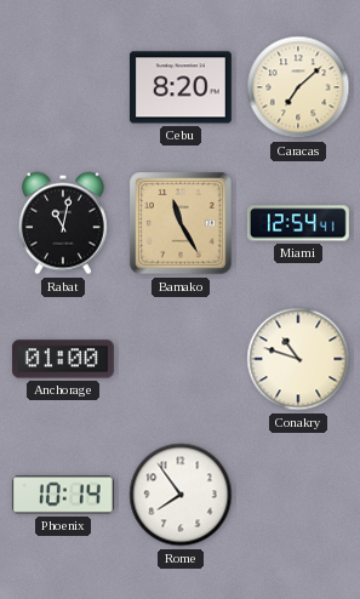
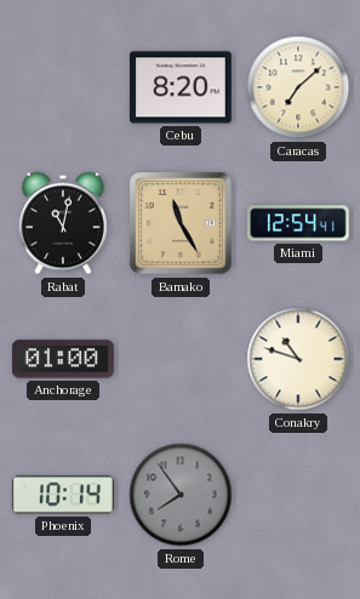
Rome dial: white -> grey (181, 495)
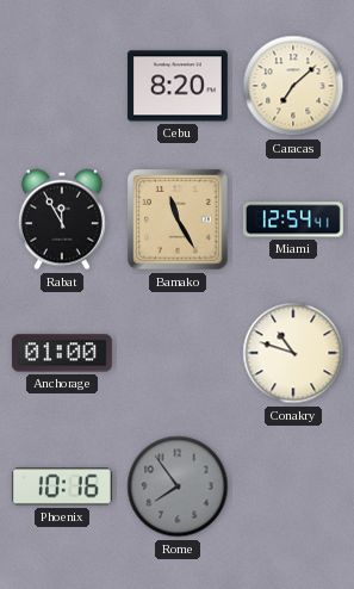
Rabat: 11:02 -> 11:55 (62, 219)
Phoenix: 10:14 -> 10:16 (62, 486)
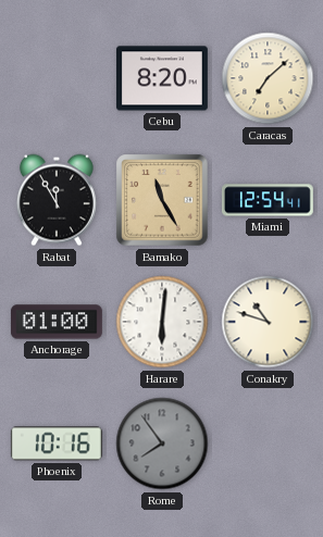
Harare: none -> 6:01 (162, 322)
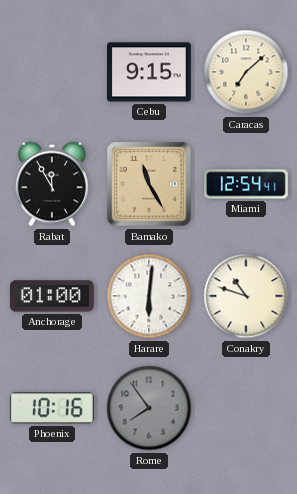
Cebu: 8:20 -> 9:15 (149, 72)
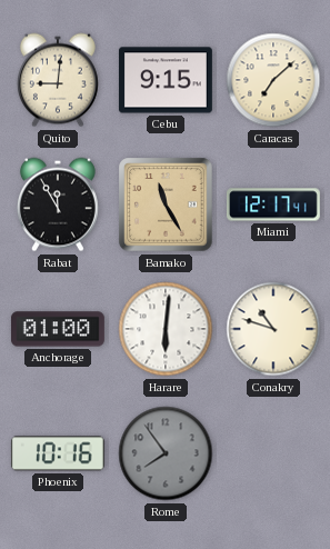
Quito: none -> 9:01 (58, 80)
Miami: 12:54 -> 12:17 (273, 204)
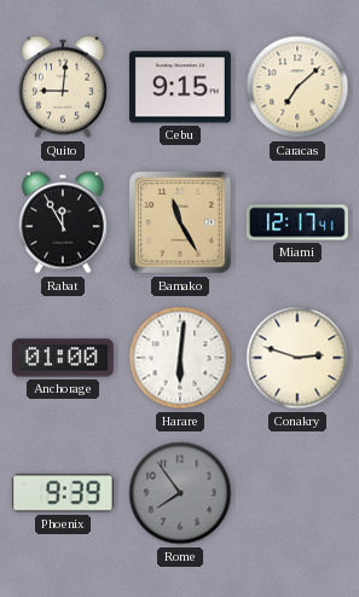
Conakry: 10:48 -> 2:48 (297, 358)
Phoenix: 10:16 -> 9:39 (63, 493)
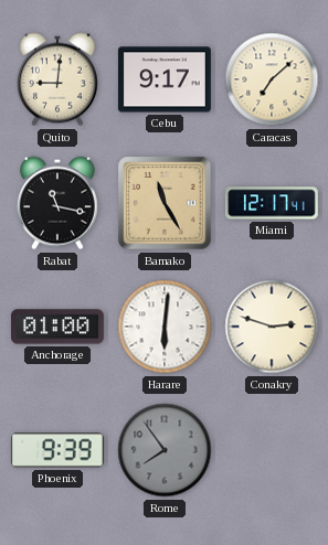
Cebu: 9:15 -> 9:17 (165, 79)
Rabat: 11:55 -> 11:17 (57, 203)
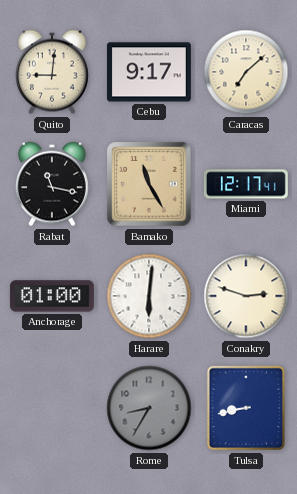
Phoenix: 9:39 -> none (57, 450)
Rome: 7:54 -> 8:35 (149, 408)
Tulsa: none -> 8:43 (245, 408)
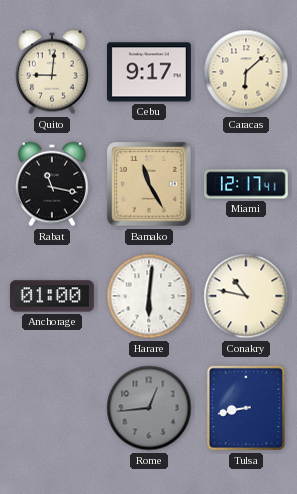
Caracas: 7:08 -> 6:08 (246, 72)
Conakry: 2:48 -> 10:47 (246, 296)
Rome: 8:35 -> 12:44 (149, 408)
